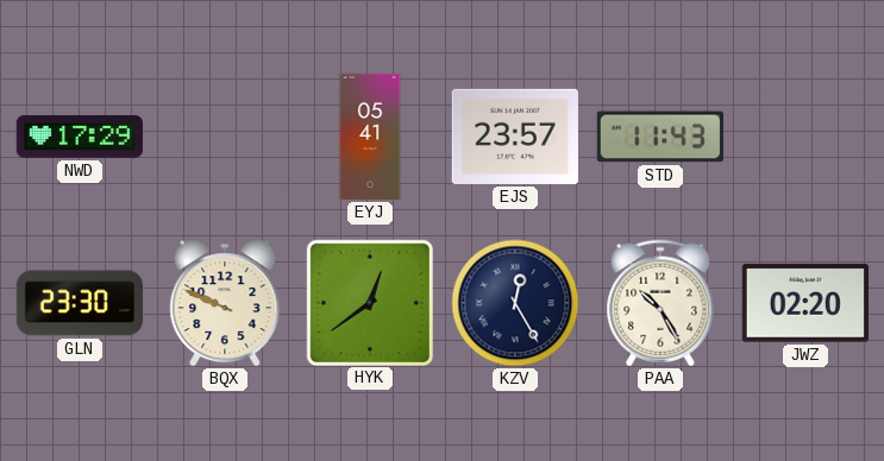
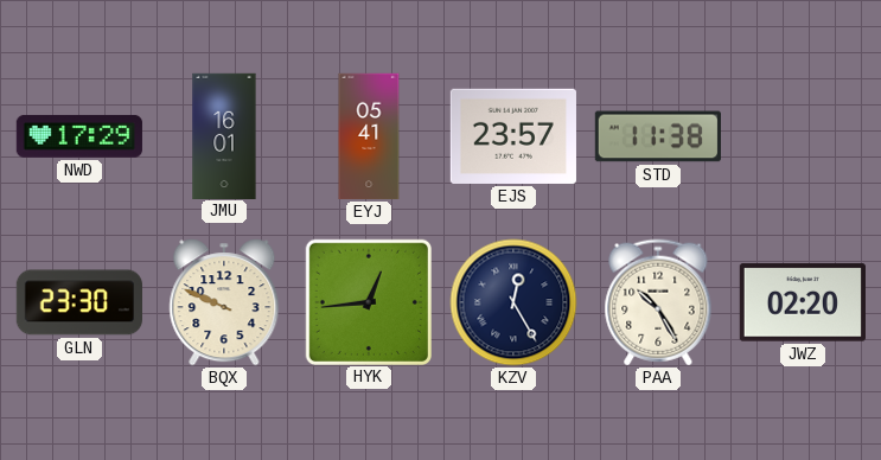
JMU: none -> 16:01 (224, 135)
STD: 11:43 -> 11:38 (658, 136)
HYK: 12:39 -> 12:44 (368, 301)
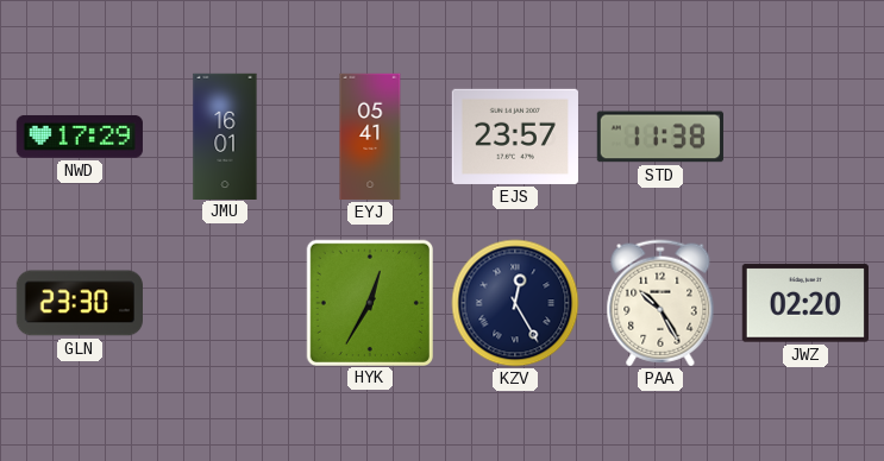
BQX: 9:49 -> none (224, 302)
HYK: 12:44 -> 12:35 (369, 302)
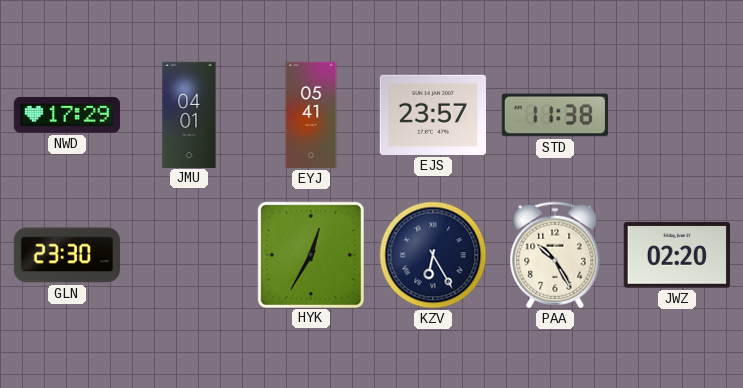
JMU: 16:01 -> 04:01 (189, 114)
KZV: 12:25 -> 6:25 (433, 255)
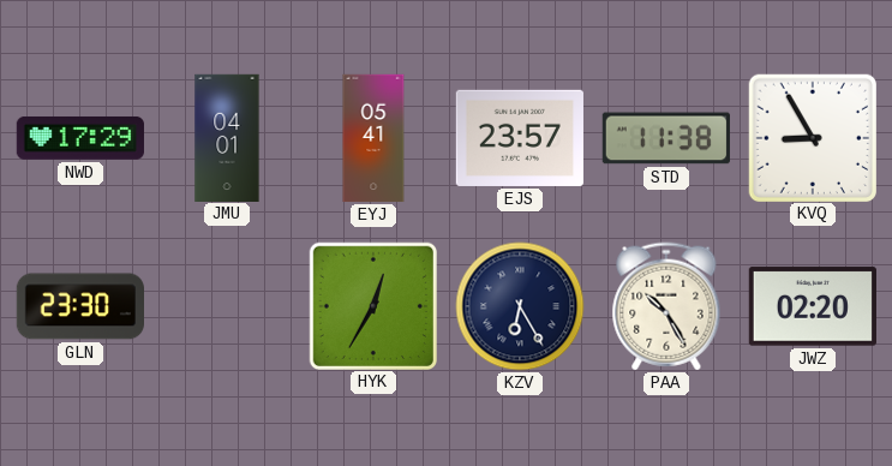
KVQ: none -> 8:55 (812, 137)
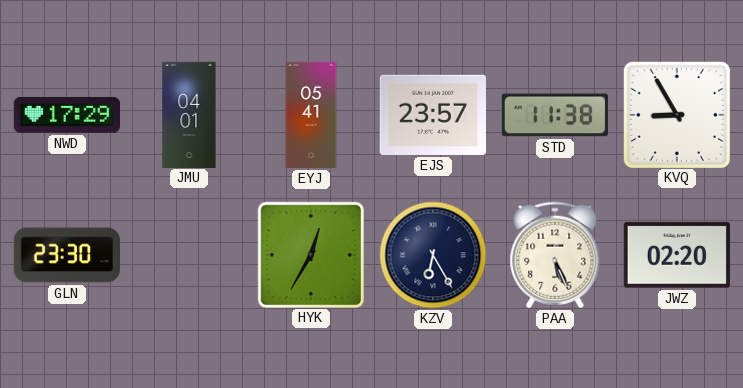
PAA: 10:25 -> 5:26 (555, 255)
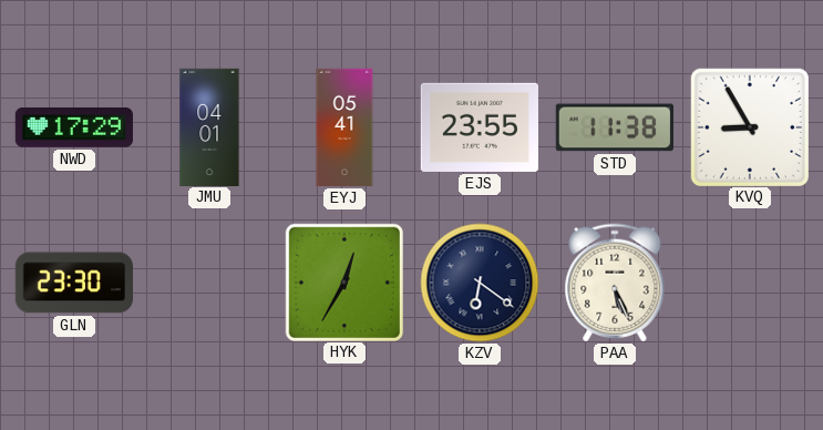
EJS: 23:57 -> 23:55 (480, 127)
KZV: 6:25 -> 6:21 (480, 283)
JWZ: 02:20 -> none (677, 255)
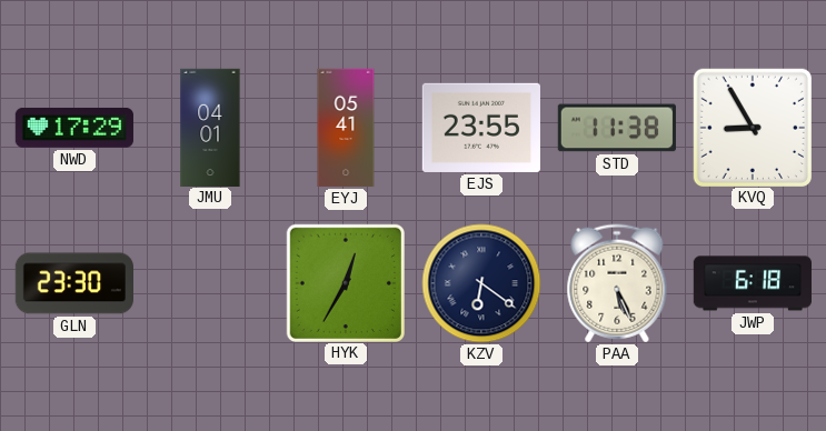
JWP: none -> 6:18 (752, 283)
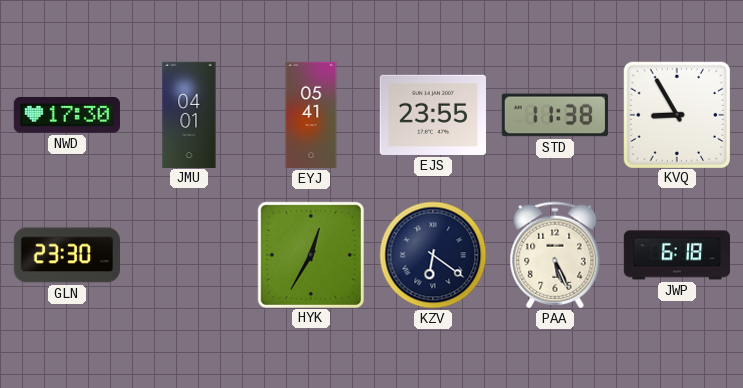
NWD: 17:29 -> 17:30 (67, 115)
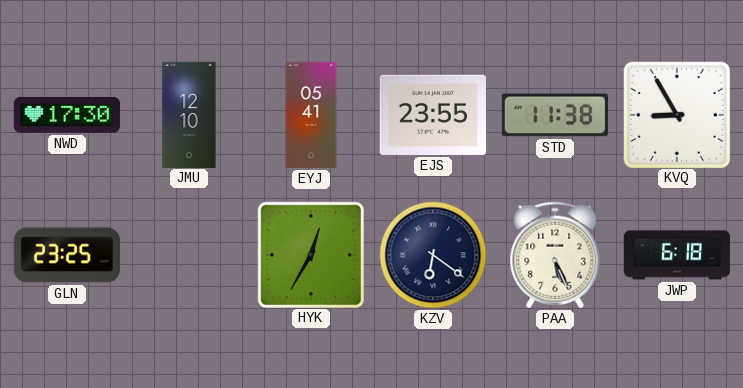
JMU: 04:01 -> 12:10 (189, 114)
GLN: 23:30 -> 23:25 (66, 255)
